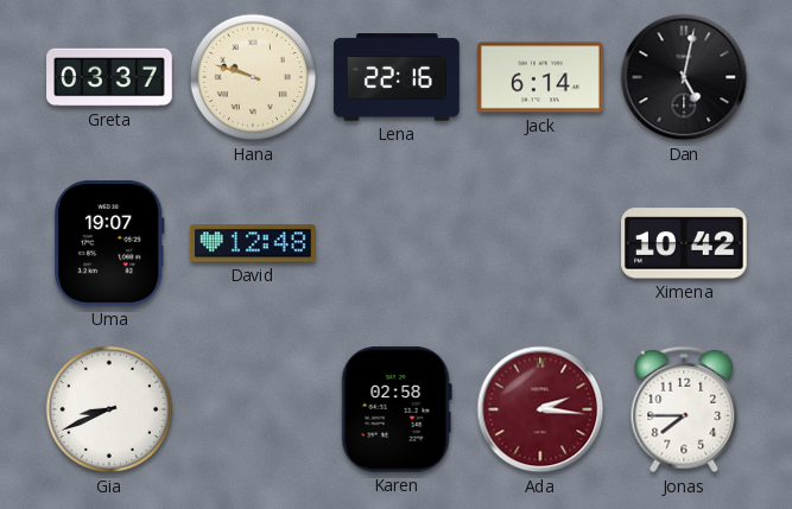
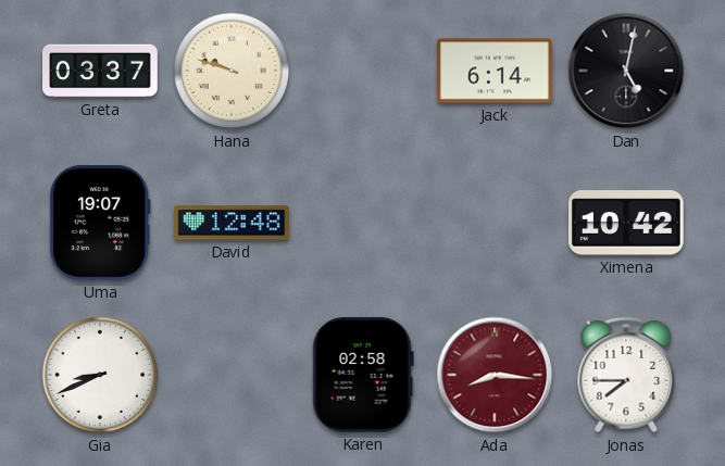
Lena: 22:16 -> none (397, 77)
Ada: 2:16 -> 8:16 (495, 375)
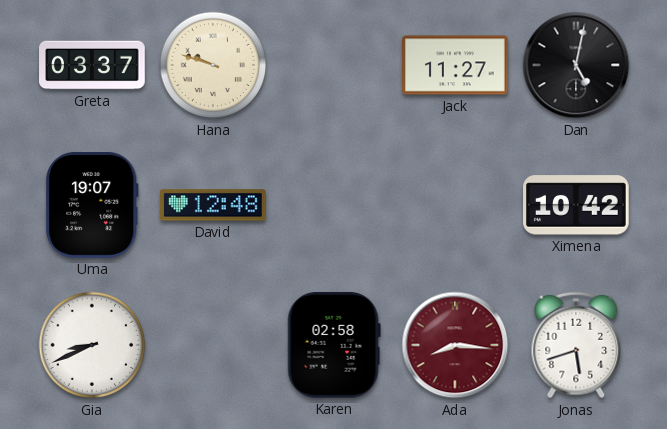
Jack: 6:14 -> 11:27 (455, 65)
Jonas: 7:45 -> 5:42 (576, 345)
